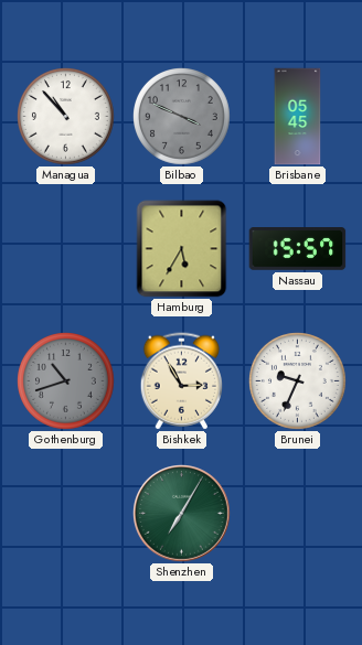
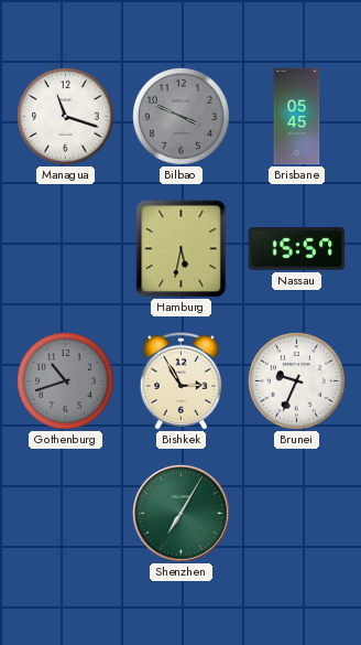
Managua: 10:53 -> 11:18 (66, 117)
Hamburg: 5:35 -> 5:32 (182, 249)
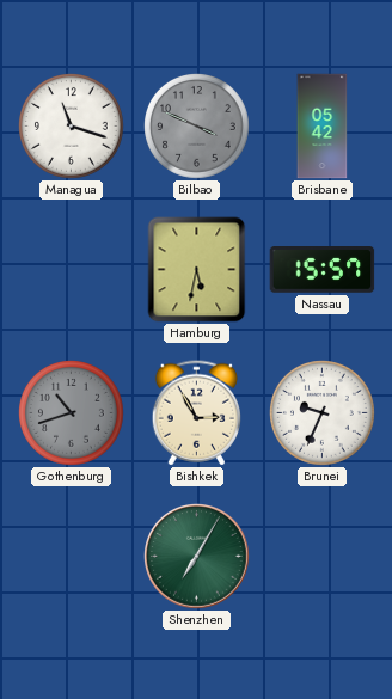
Brisbane: 05:45 -> 05:42 (323, 127)
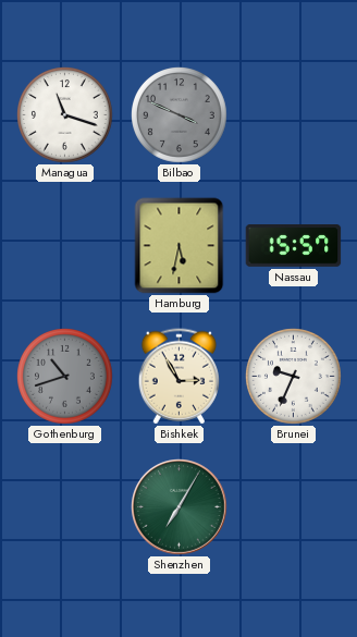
Brisbane: 05:42 -> none (323, 127)
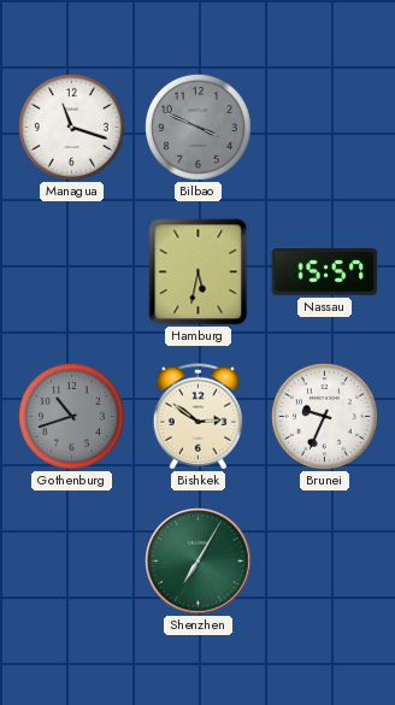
Bishkek: 2:55 -> 2:51 (197, 417)
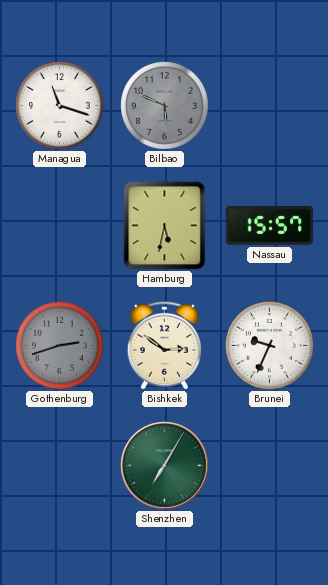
Bilbao: 3:49 -> 5:49 (165, 106)
Gothenburg: 10:42 -> 2:42 (60, 346)
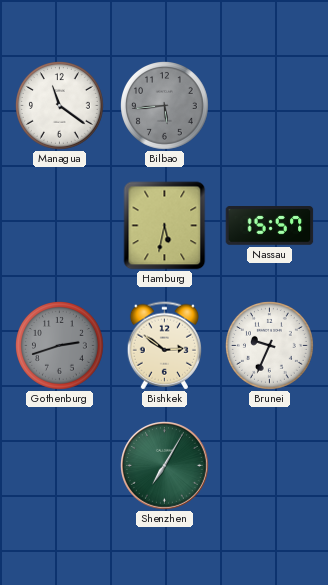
Managua: 11:18 -> 11:21 (60, 106)
Bilbao: 5:49 -> 5:44 (165, 106)
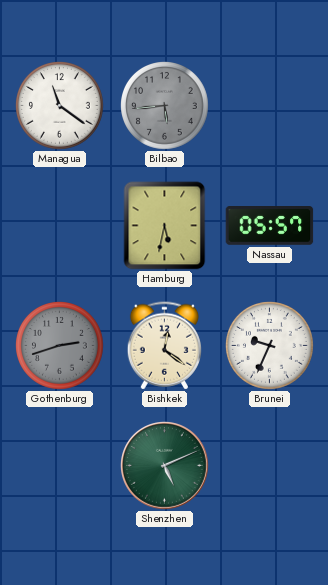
Nassau: 15:57 -> 05:57 (270, 226)
Bishkek: 2:51 -> 12:21 (164, 346)
Shenzhen: 7:05 -> 5:11 (165, 466)
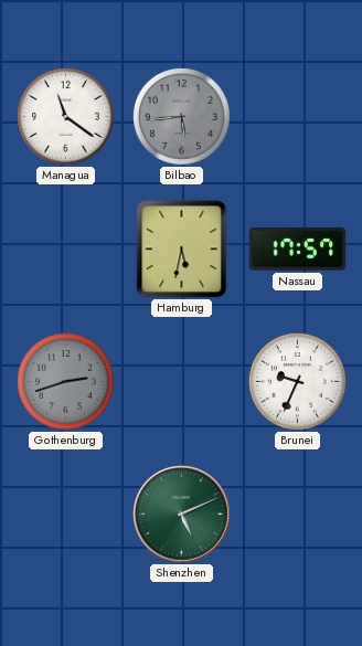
Nassau: 05:57 -> 17:57 (298, 250)
Bishkek: 12:21 -> none (164, 346)
